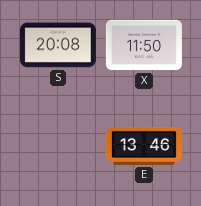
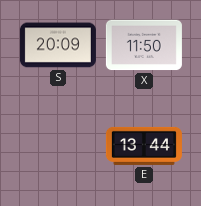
S: 20:08 -> 20:09 (58, 45)
E: 13:46 -> 13:44 (144, 146)
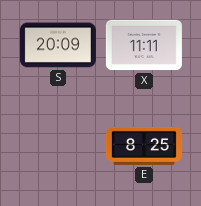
X: 11:50 -> 11:11 (144, 45)
E: 13:44 -> 8:25 (144, 146)
